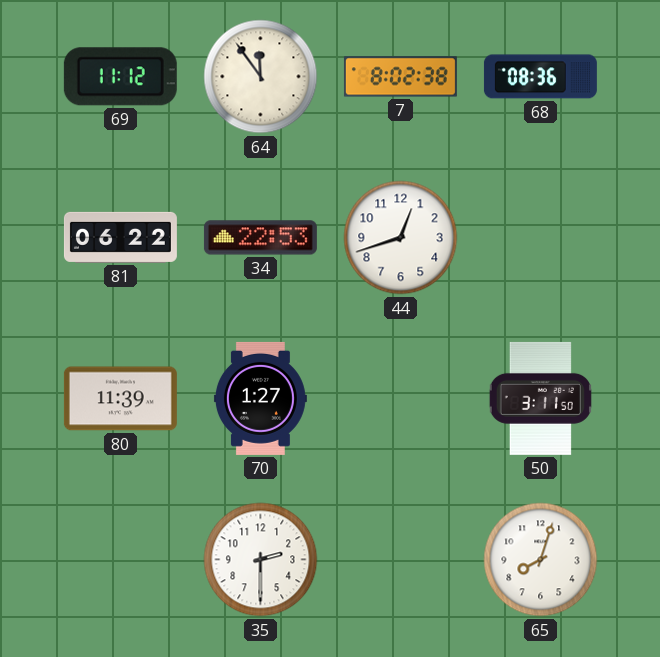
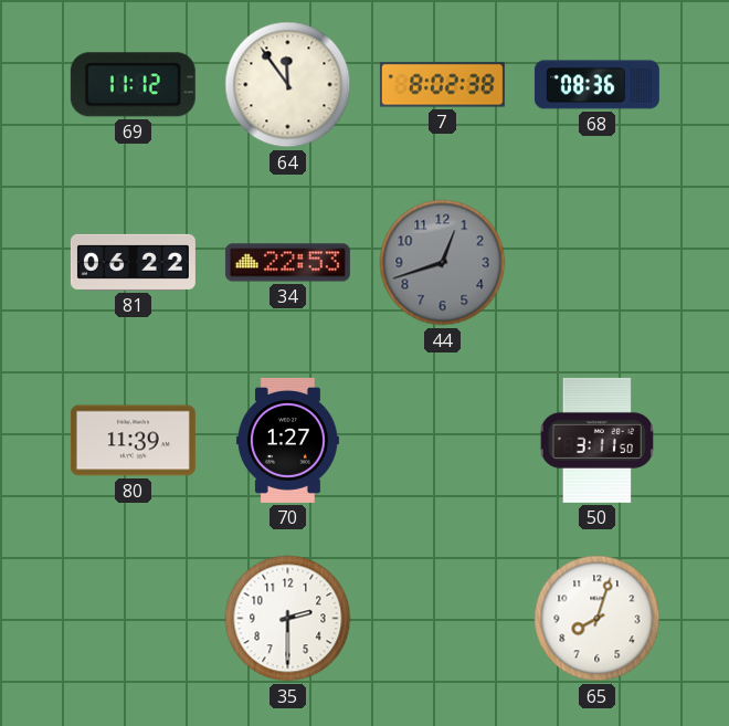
44 dial: white -> grey (443, 263)
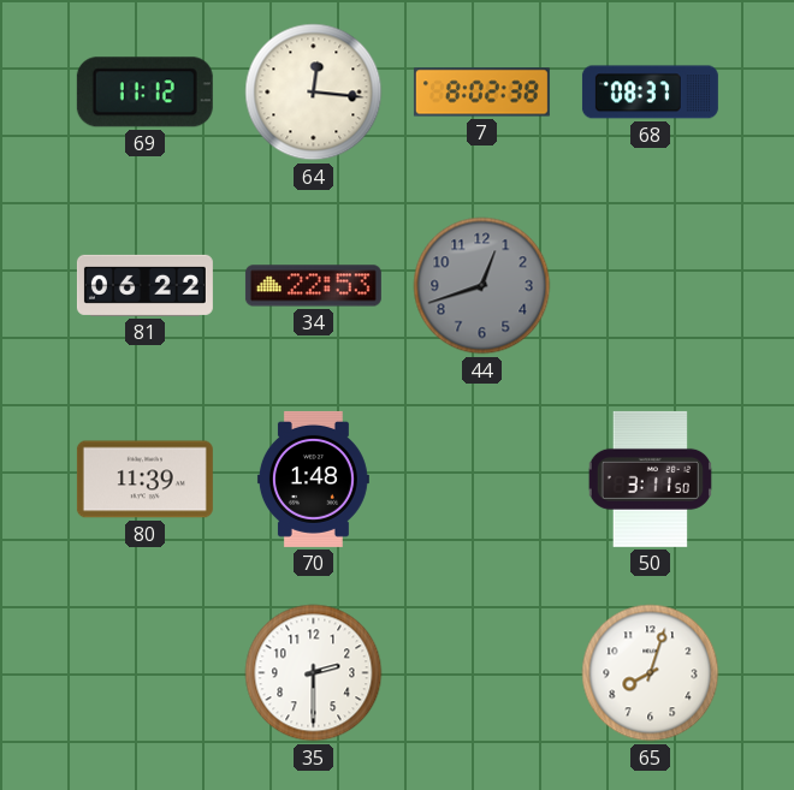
64: 11:54 -> 12:16 (314, 93)
68: 08:36 -> 08:37 (650, 93)
70: 1:27 -> 1:48 (313, 479)
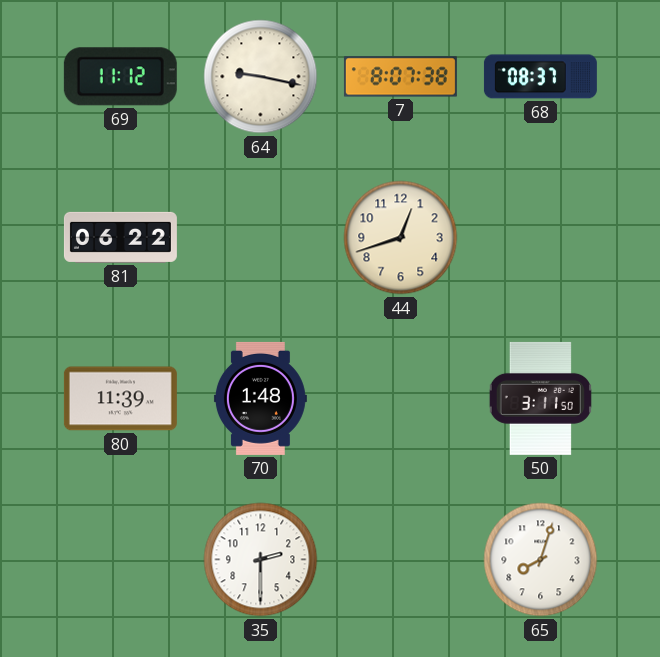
64: 12:16 -> 9:17 (261, 77)
7: 8:02 -> 8:07 (400, 77)
34: 22:53 -> none (313, 286)
44 dial: grey -> cream (401, 238)
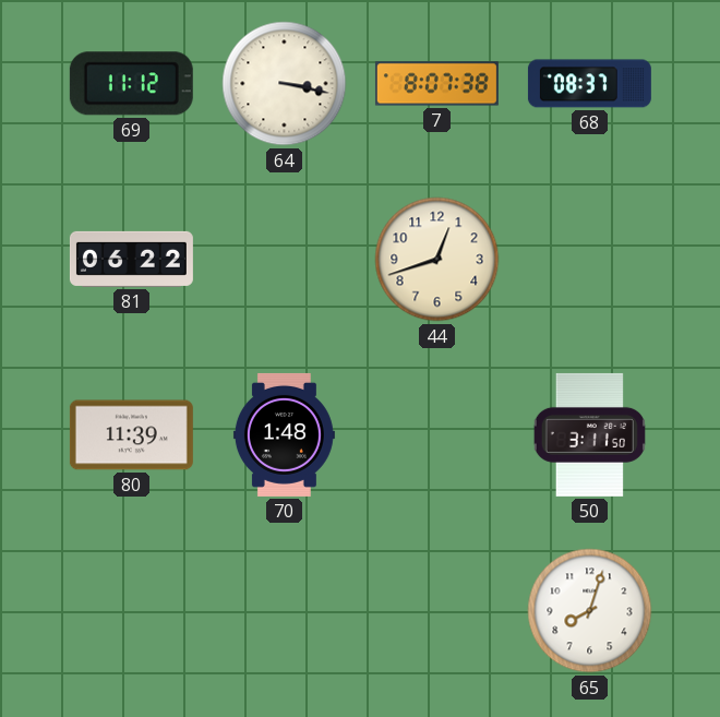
64: 9:17 -> 3:17 (285, 84)
35: 2:30 -> none (261, 560)
